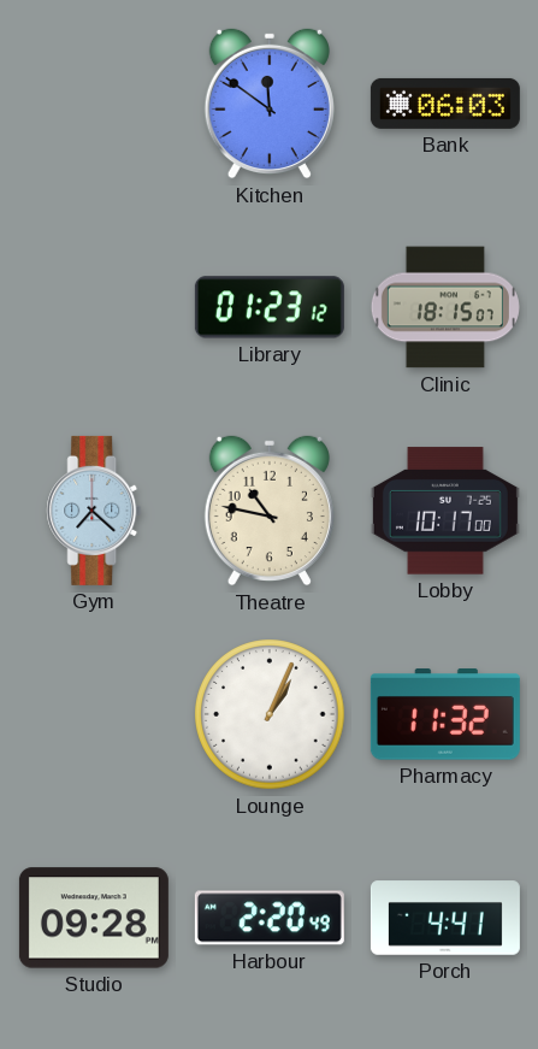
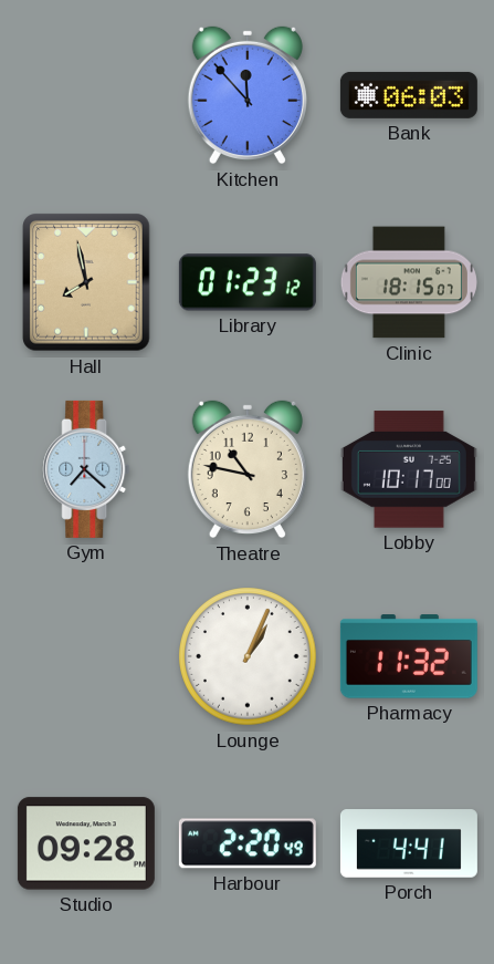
Kitchen: 11:51 -> 11:53 (248, 95)
Hall: none -> 7:58 (86, 282)
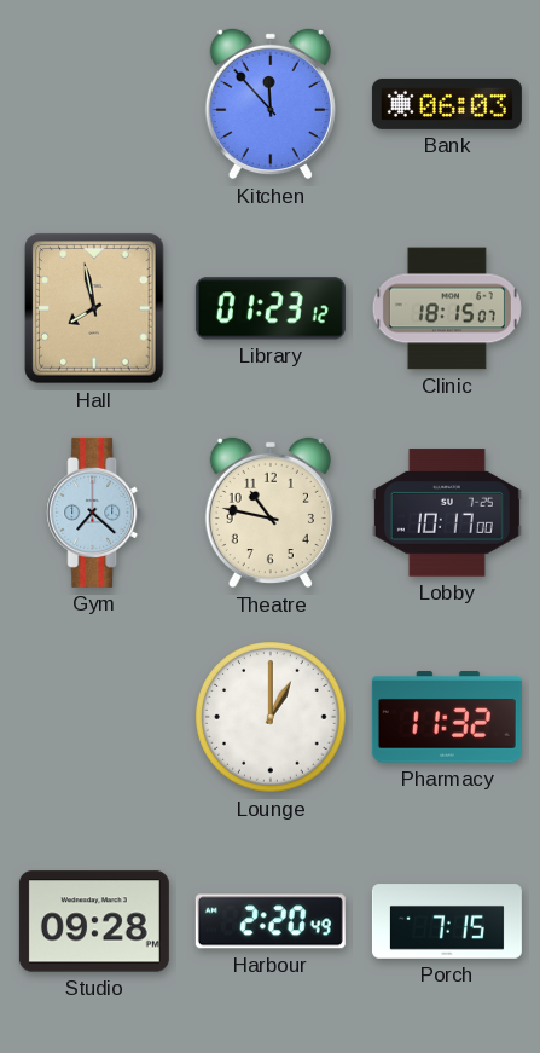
Lounge: 1:04 -> 1:00 (271, 717)
Porch: 4:41 -> 7:15 (447, 921)
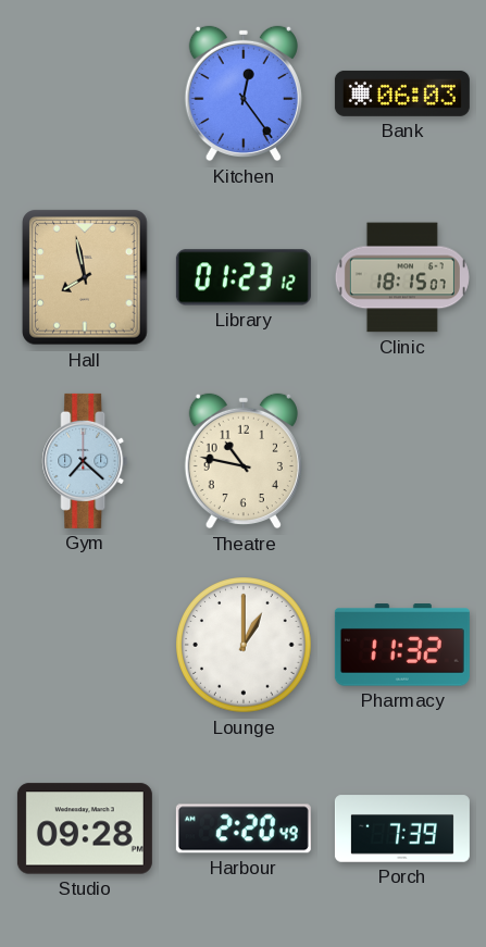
Kitchen: 11:53 -> 12:24 (244, 94)
Lobby: 10:17 -> none (447, 513)
Porch: 7:15 -> 7:39 (402, 828)
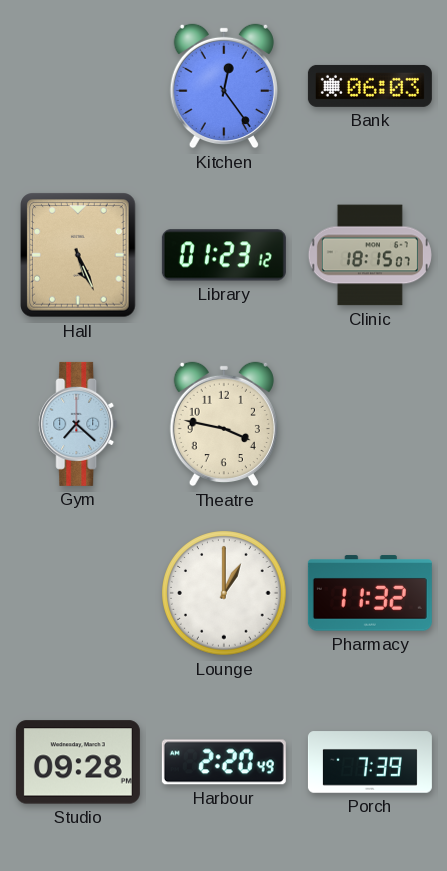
Hall: 7:58 -> 5:26 (78, 255)
Theatre: 10:47 -> 3:47 (224, 424)
